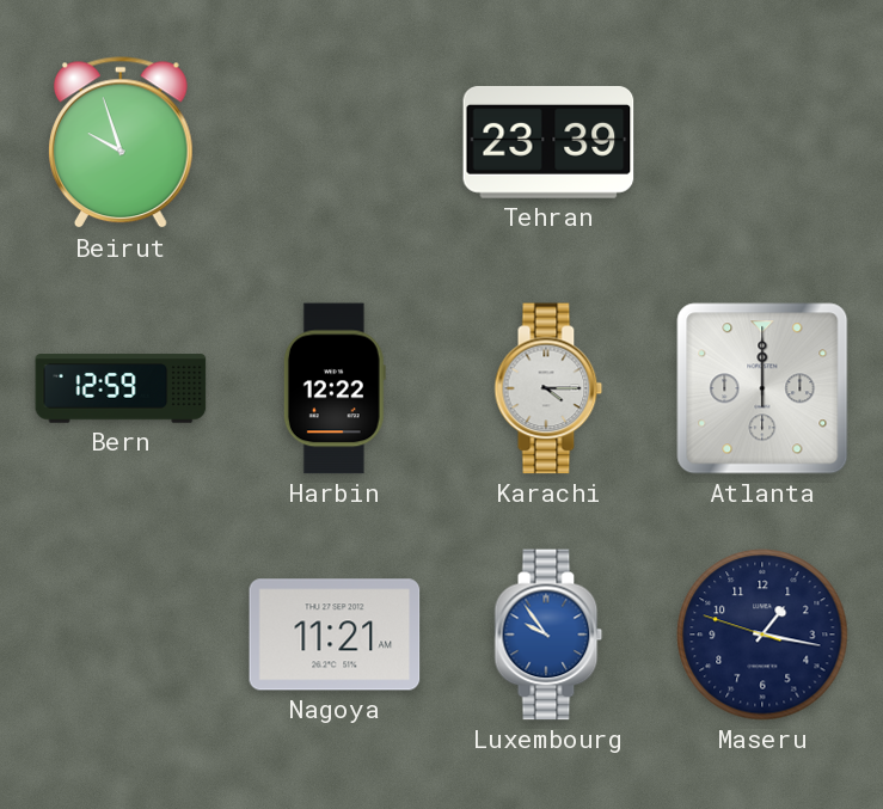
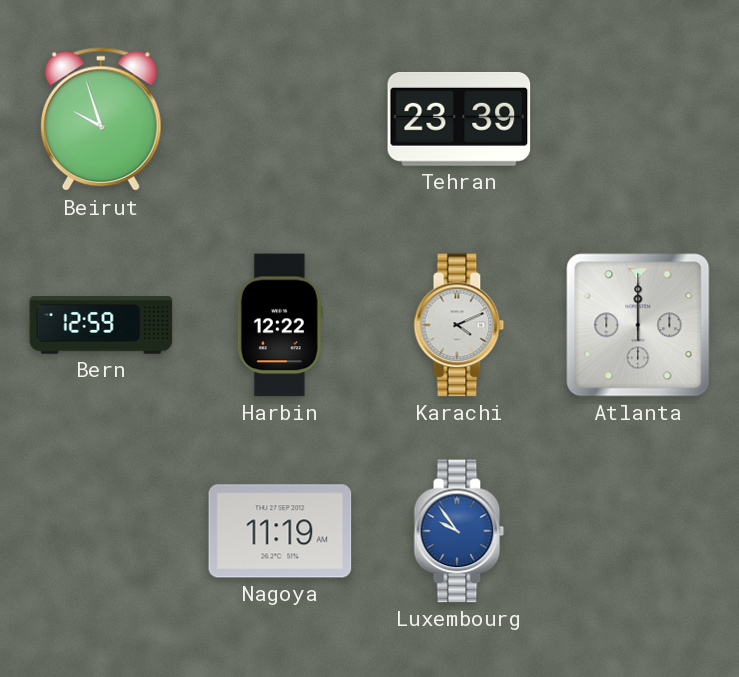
Karachi: 4:15 -> 4:11 (459, 325)
Nagoya: 11:21 -> 11:19 (280, 531)
Maseru: 1:16 -> none (762, 635)
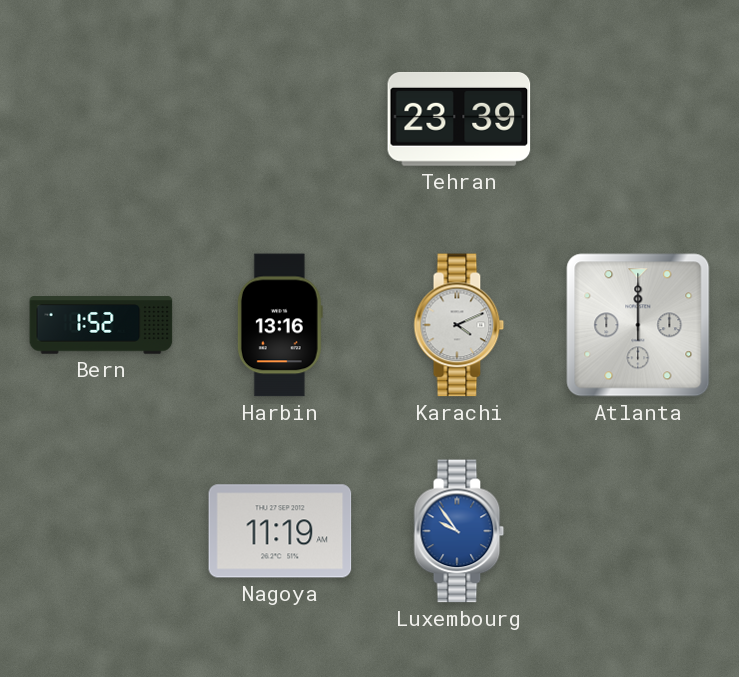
Beirut: 9:57 -> none (101, 120)
Bern: 12:59 -> 1:52 (101, 325)
Harbin: 12:22 -> 13:16 (280, 325)
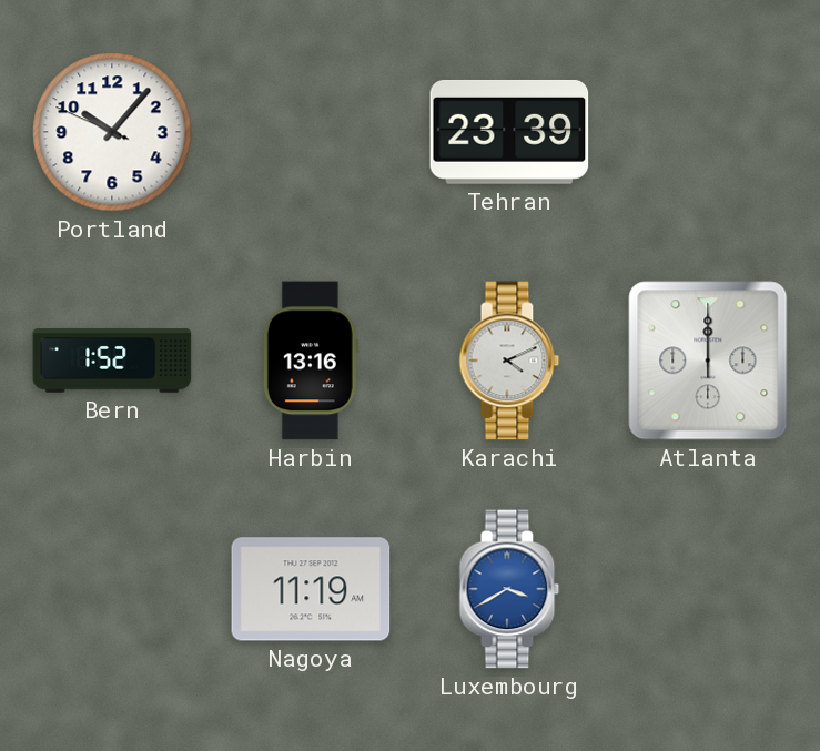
Portland: none -> 10:06 (112, 132)
Luxembourg: 9:54 -> 3:40 (509, 589)
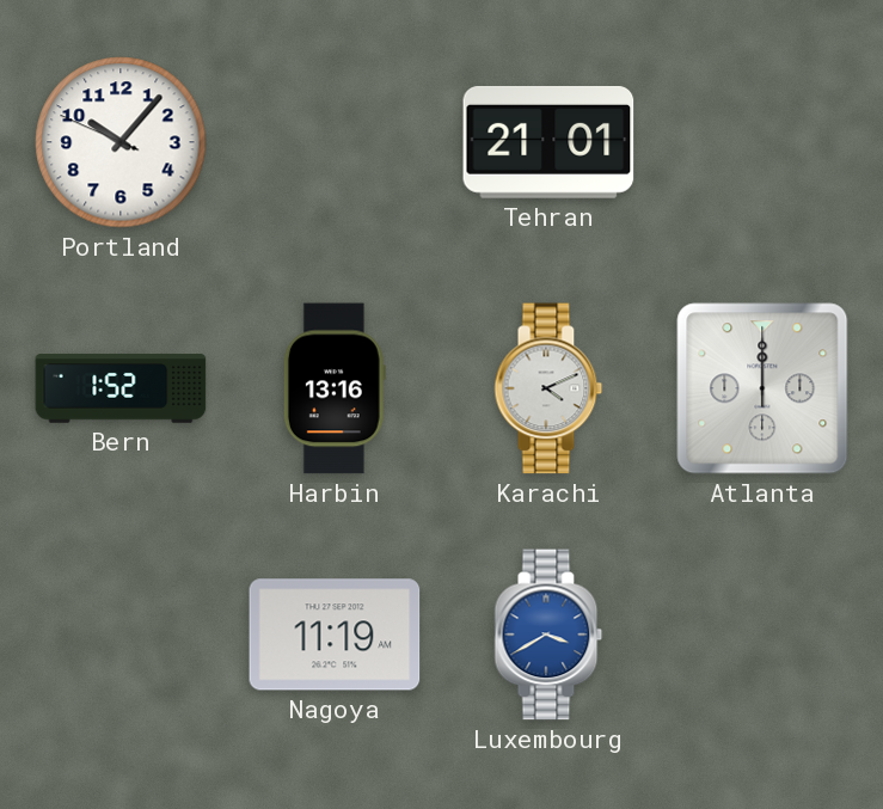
Tehran: 23:39 -> 21:01 (548, 142)
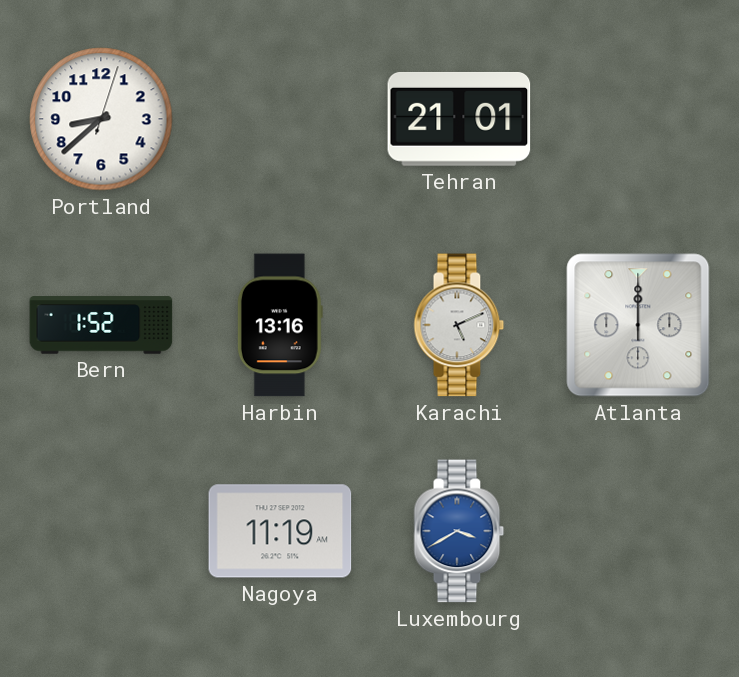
Portland: 10:06 -> 8:38 (101, 119)
Karachi: 4:11 -> 5:11 (459, 325)
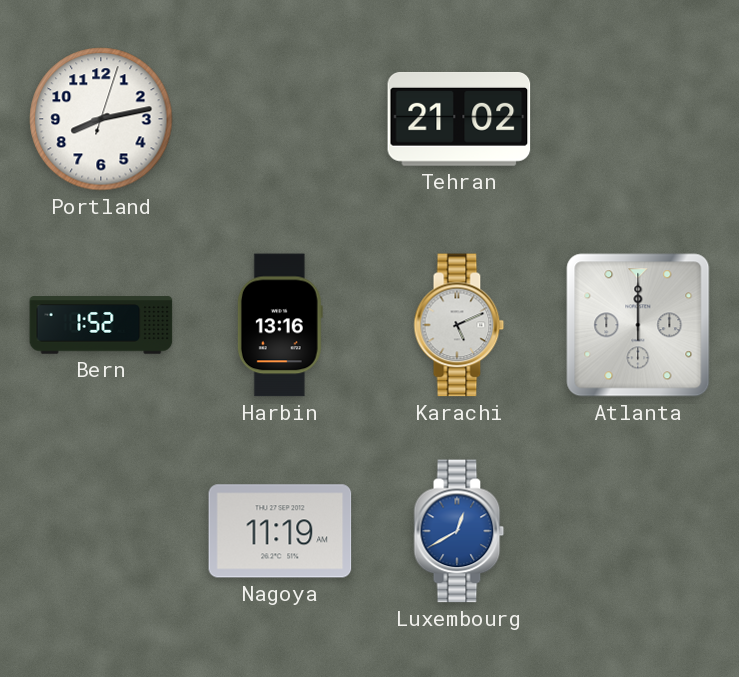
Portland: 8:38 -> 8:13 (101, 119)
Tehran: 21:01 -> 21:02 (459, 119)
Luxembourg: 3:40 -> 12:40 (459, 531)
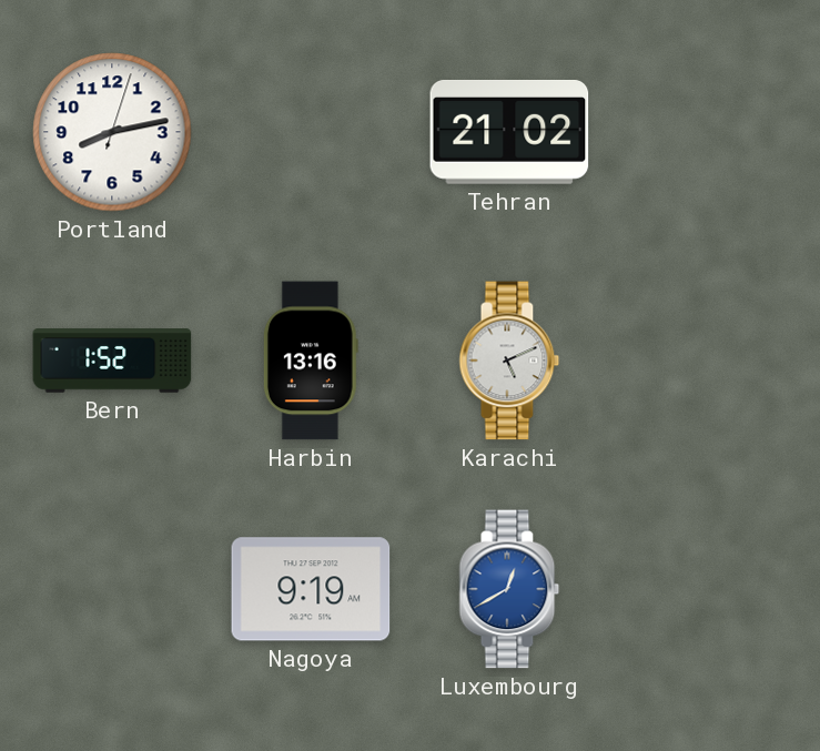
Atlanta: 12:00 -> none (638, 325)
Nagoya: 11:19 -> 9:19 (311, 589)
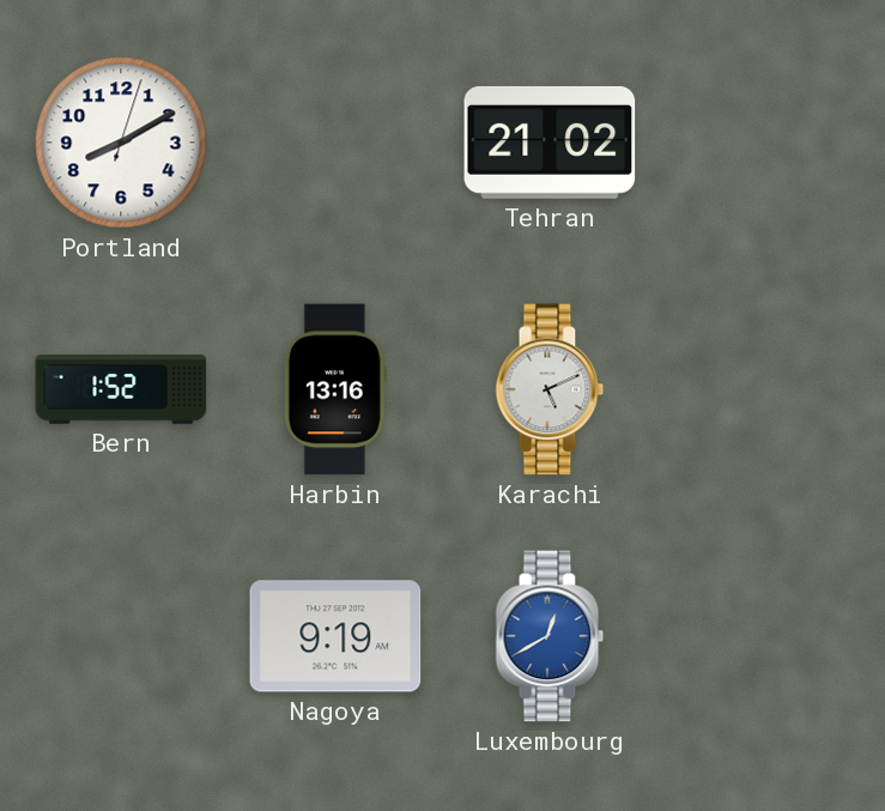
Portland: 8:13 -> 8:10 (121, 143)
